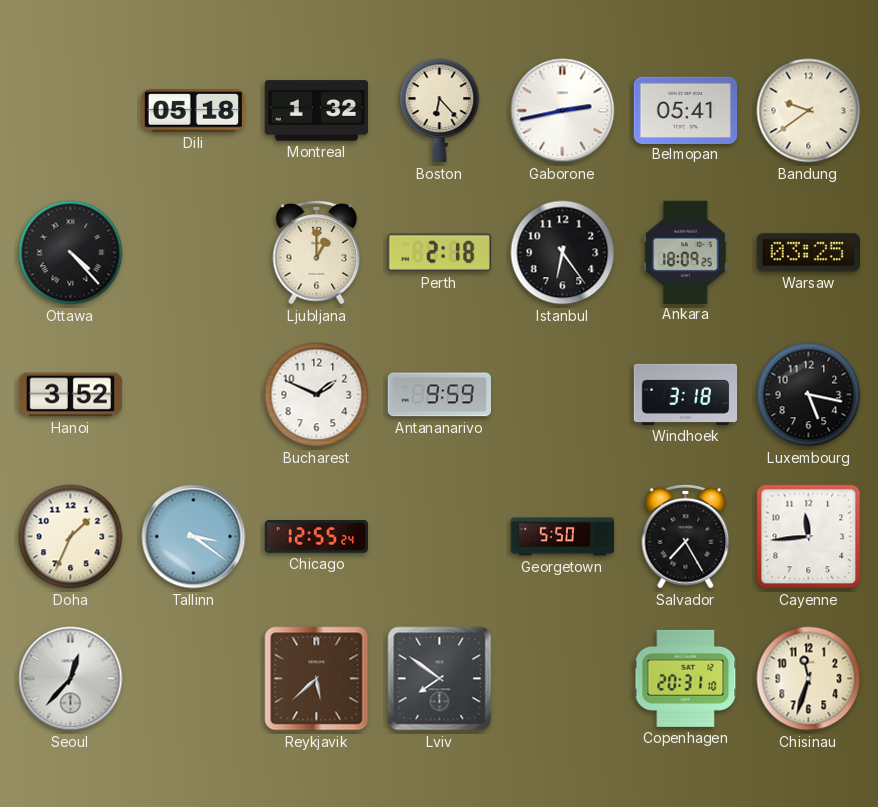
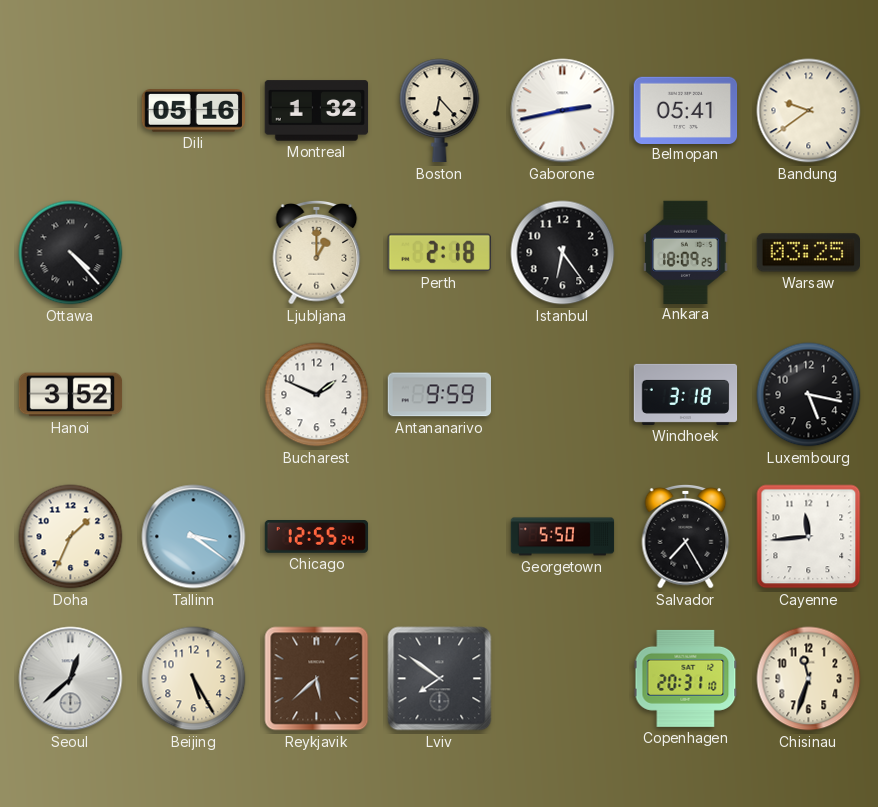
Dili: 05:18 -> 05:16 (194, 111)
Seoul: 12:37 -> 12:38 (71, 679)
Beijing: none -> 5:25 (194, 679)
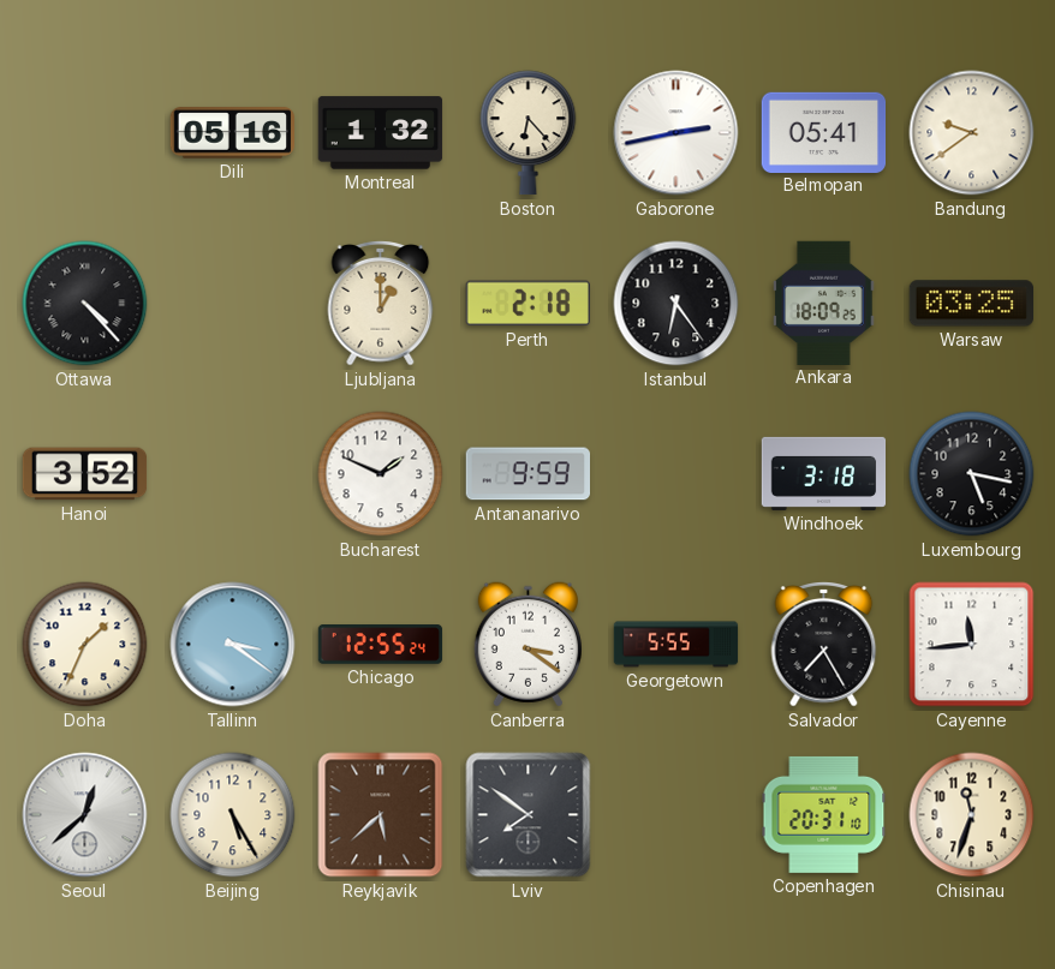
Canberra: none -> 3:21 (527, 645)
Georgetown: 5:50 -> 5:55 (676, 645)
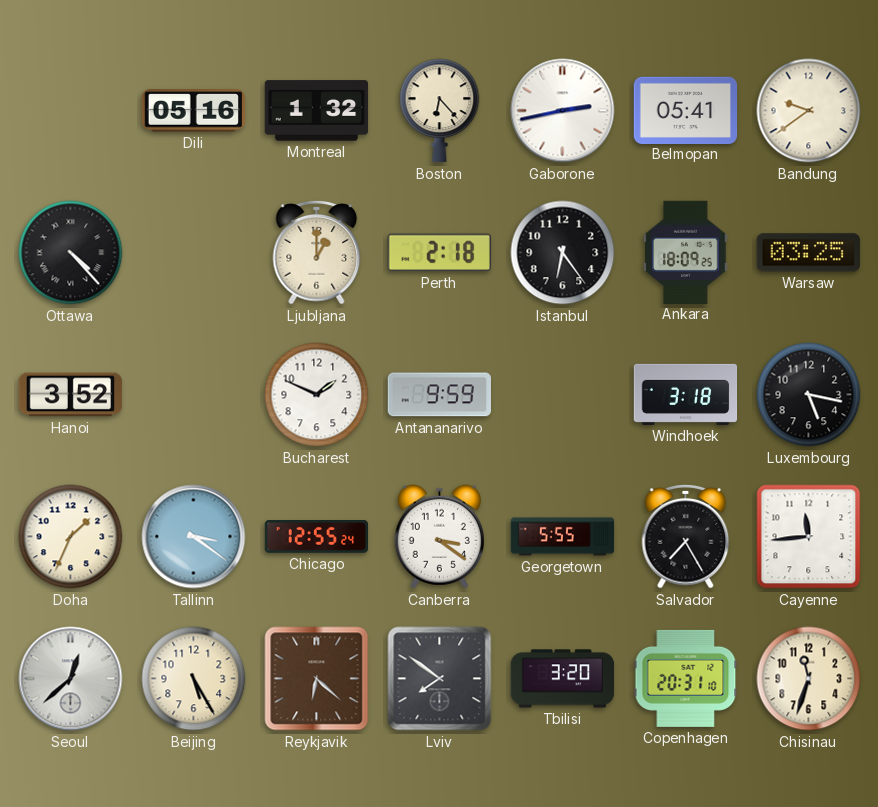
Reykjavik: 5:38 -> 6:22 (317, 679)
Tbilisi: none -> 3:20 (563, 679)
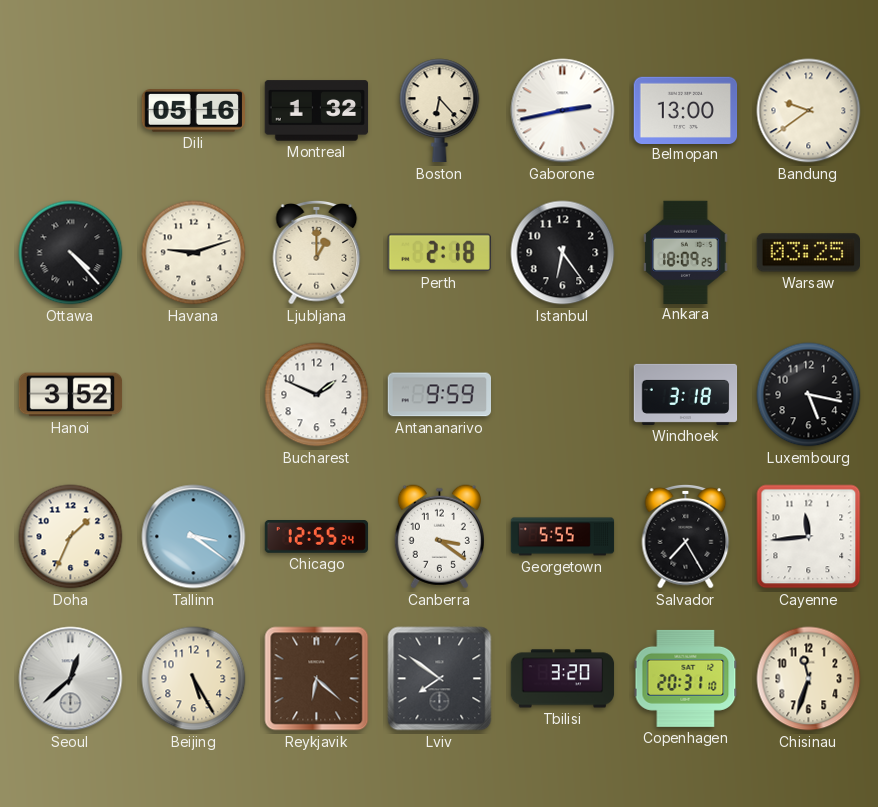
Belmopan: 05:41 -> 13:00 (686, 110)
Havana: none -> 9:12 (194, 253)
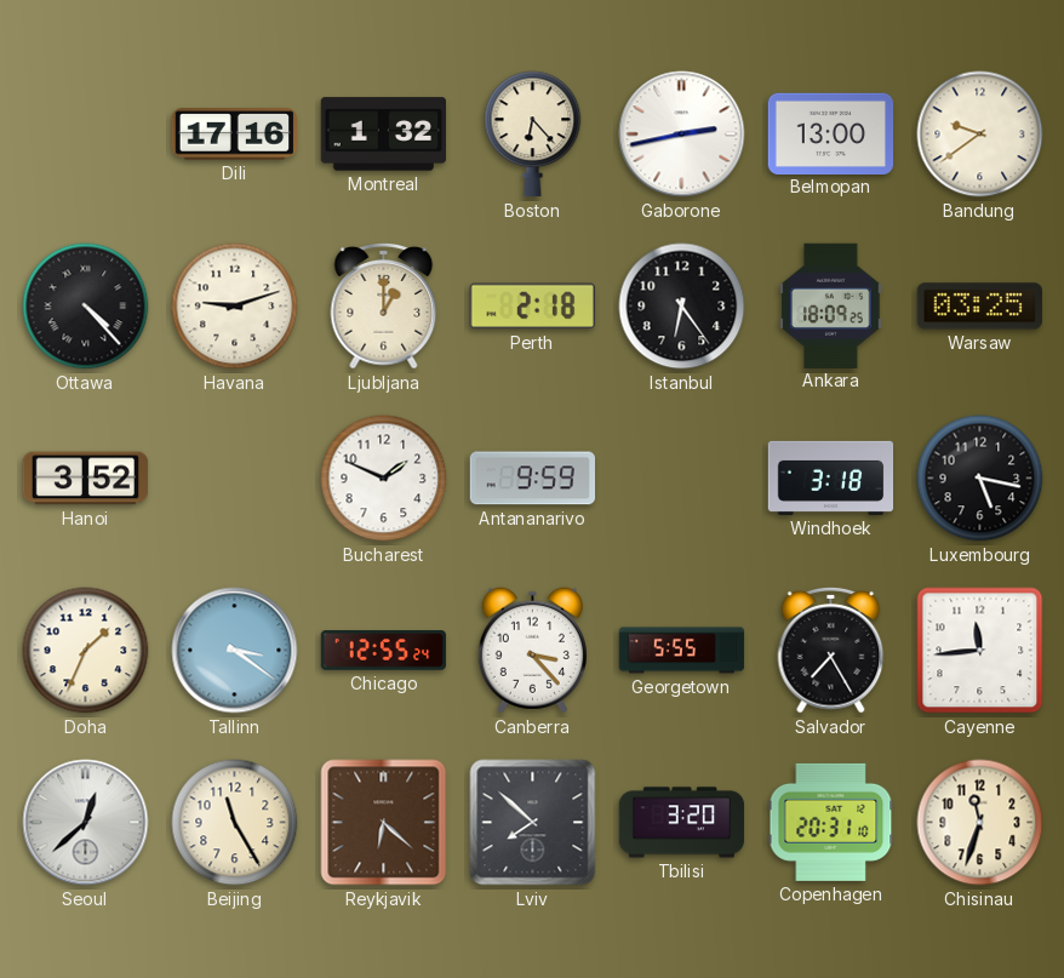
Dili: 05:16 -> 17:16 (235, 135)
Canberra: 3:21 -> 3:23 (532, 651)
Beijing: 5:25 -> 11:25 (235, 823)
Lviv: 7:51 -> 7:52 (533, 823)
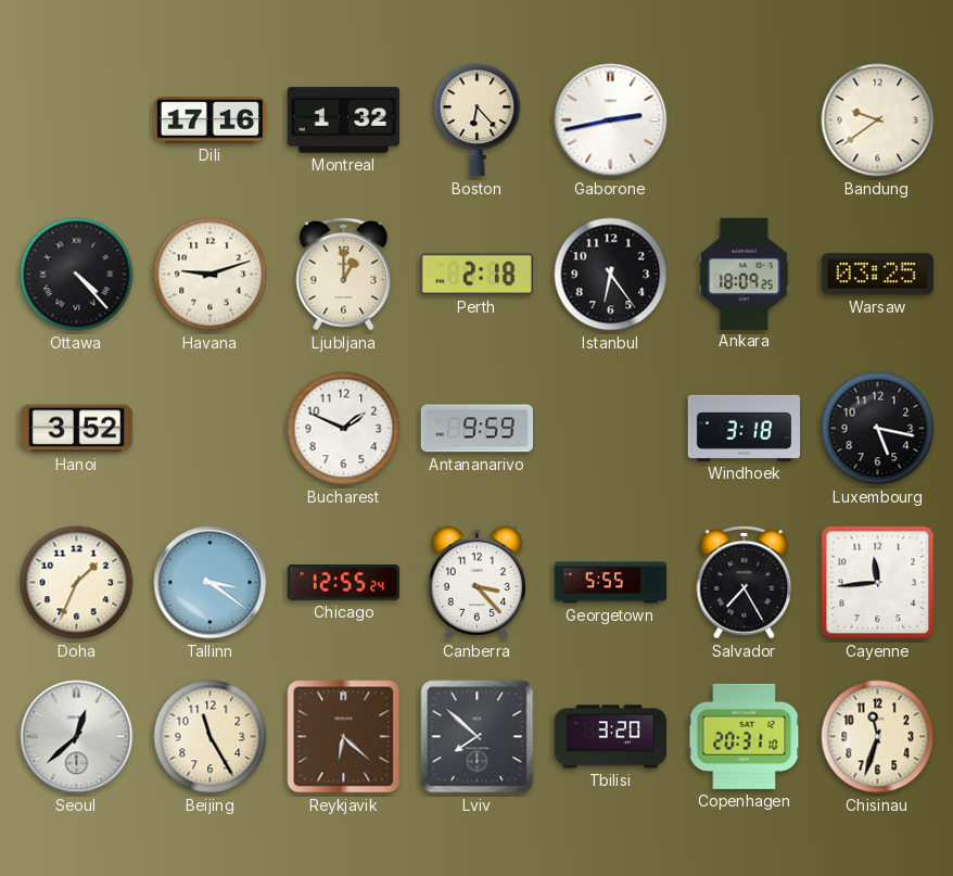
Belmopan: 13:00 -> none (831, 133)
